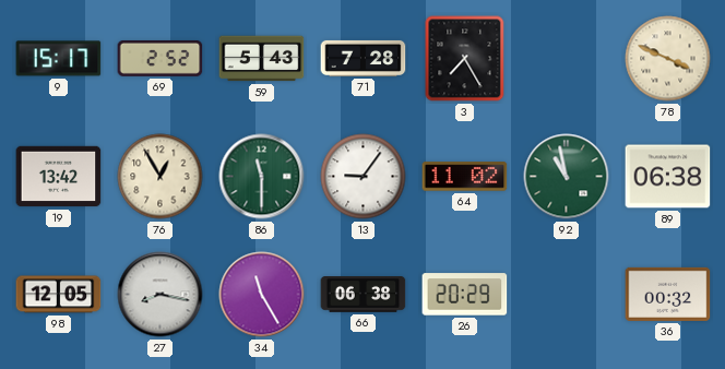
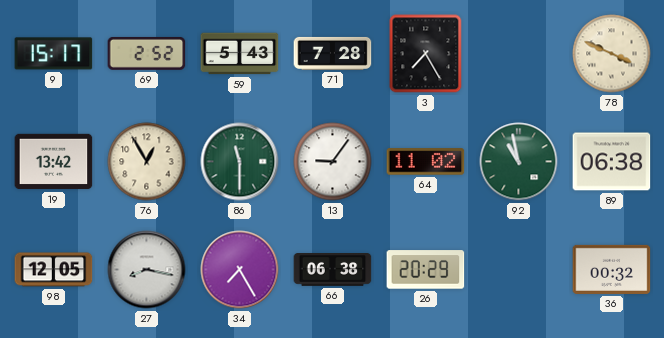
34: 11:25 -> 7:25 (240, 270)
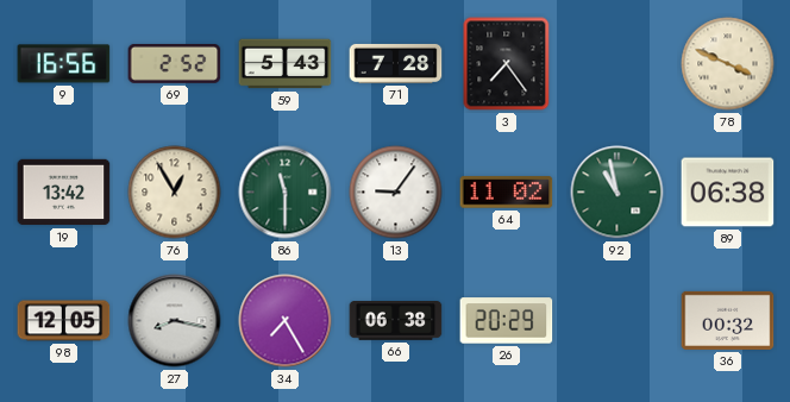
9: 15:17 -> 16:56 (64, 64)
3: 7:25 -> 7:24 (507, 64)
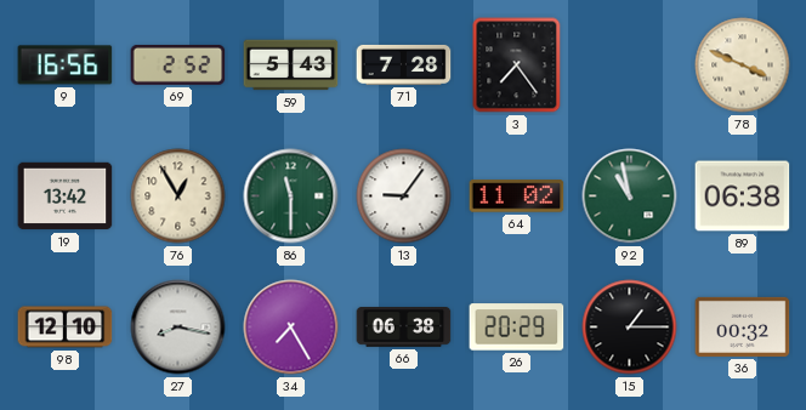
98: 12:05 -> 12:10 (66, 328)
15: none -> 1:15 (630, 328)
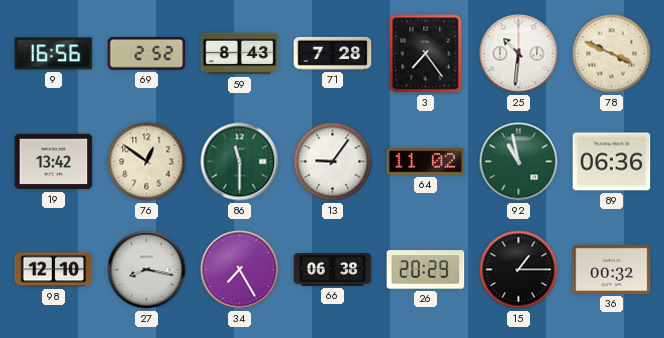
59: 5:43 -> 8:43 (240, 54)
25: none -> 10:31 (519, 54)
76: 12:55 -> 12:51 (147, 162)
89: 06:38 -> 06:36 (612, 162)
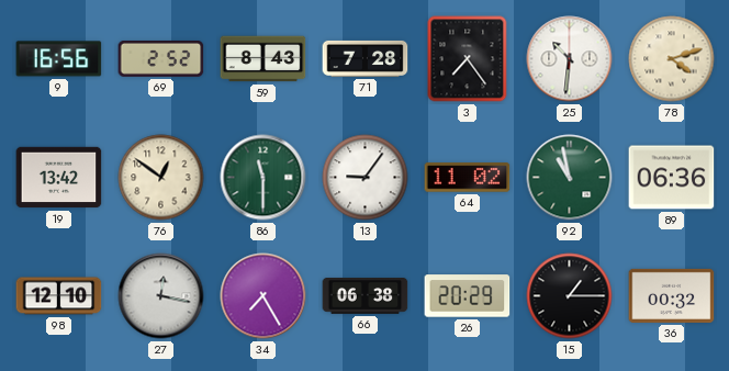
78: 3:49 -> 4:12 (672, 59)
27: 8:17 -> 12:17 (161, 296)
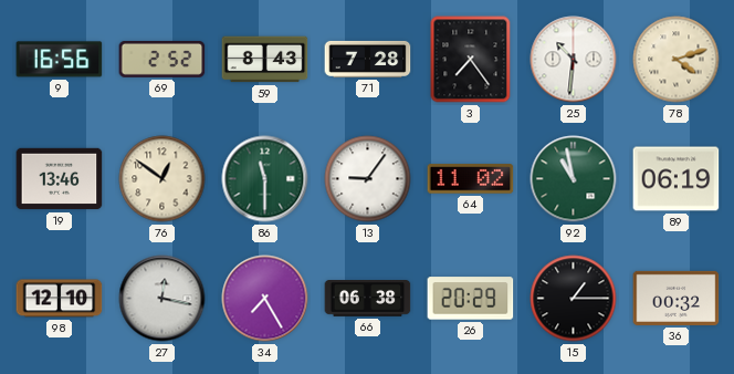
19: 13:42 -> 13:46 (60, 179)
89: 06:36 -> 06:19 (677, 179)
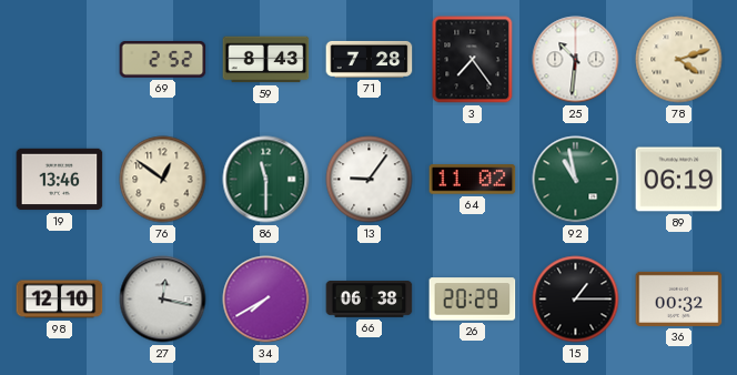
9: 16:56 -> none (60, 60)
34: 7:25 -> 7:40 (266, 300)
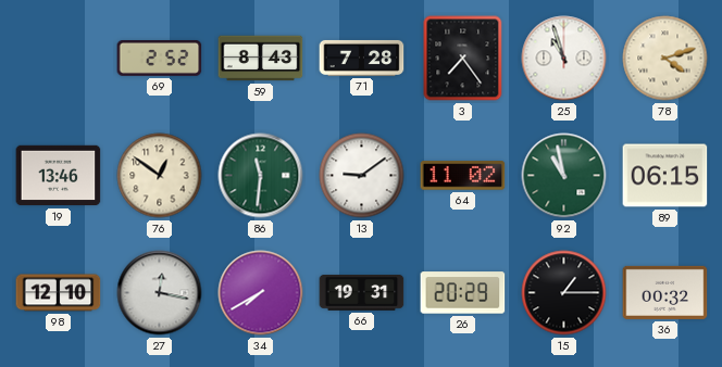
25: 10:31 -> 10:57 (564, 59)
86: 11:30 -> 11:31 (261, 176)
13: 9:06 -> 9:09 (362, 176)
89: 06:19 -> 06:15 (665, 176)
66: 06:38 -> 19:31 (362, 293)
